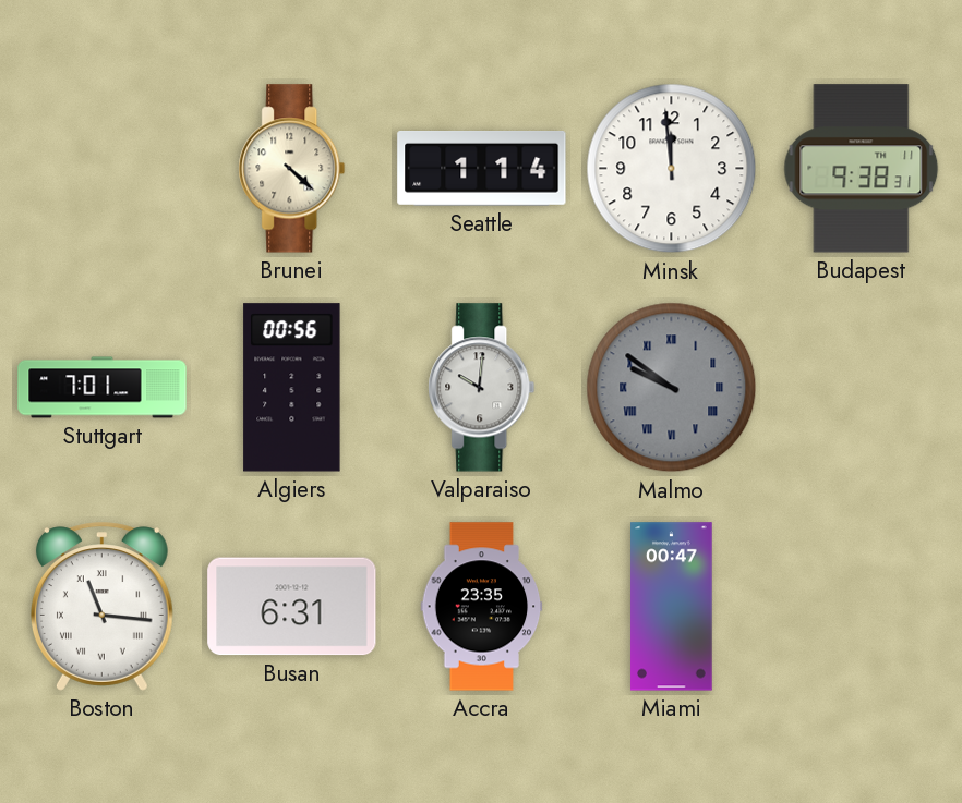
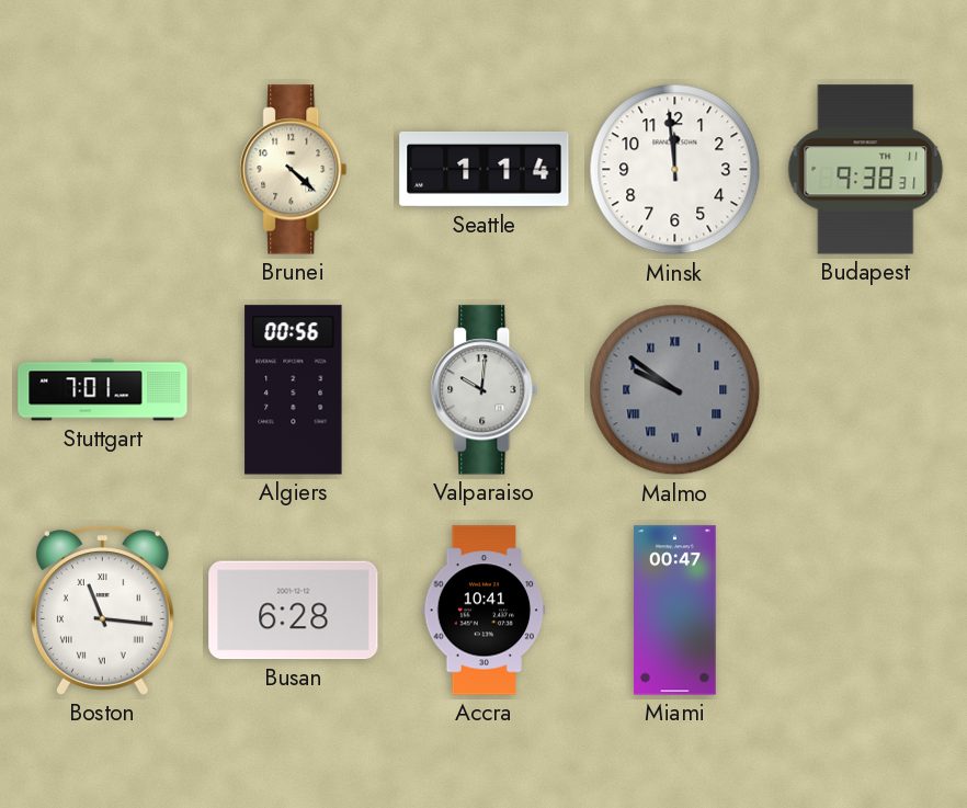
Busan: 6:31 -> 6:28 (294, 611)
Accra: 23:35 -> 10:41 (485, 611)
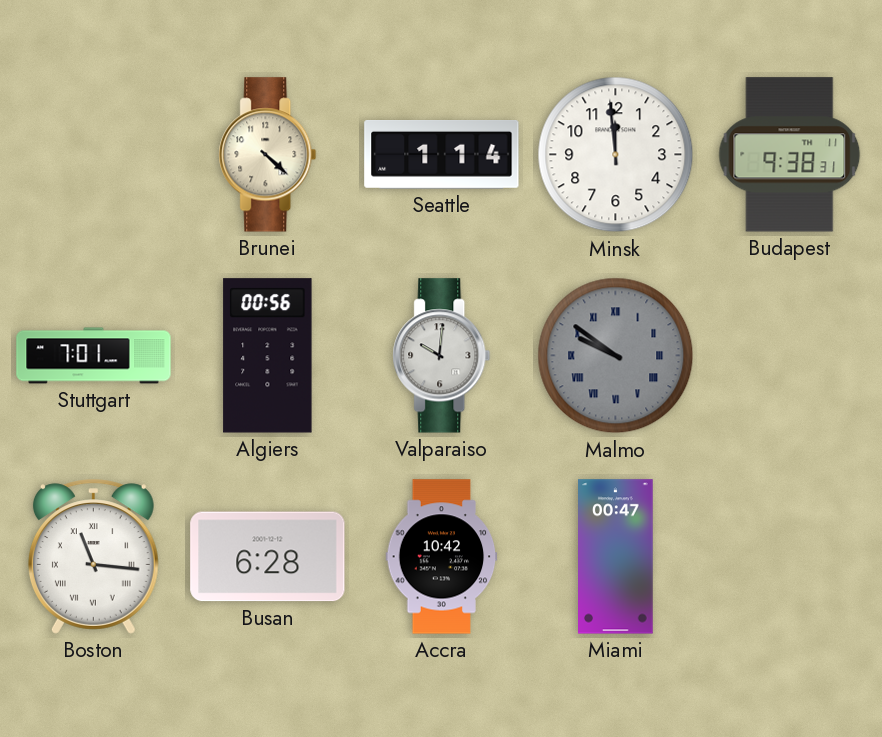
Accra: 10:41 -> 10:42 (442, 557)
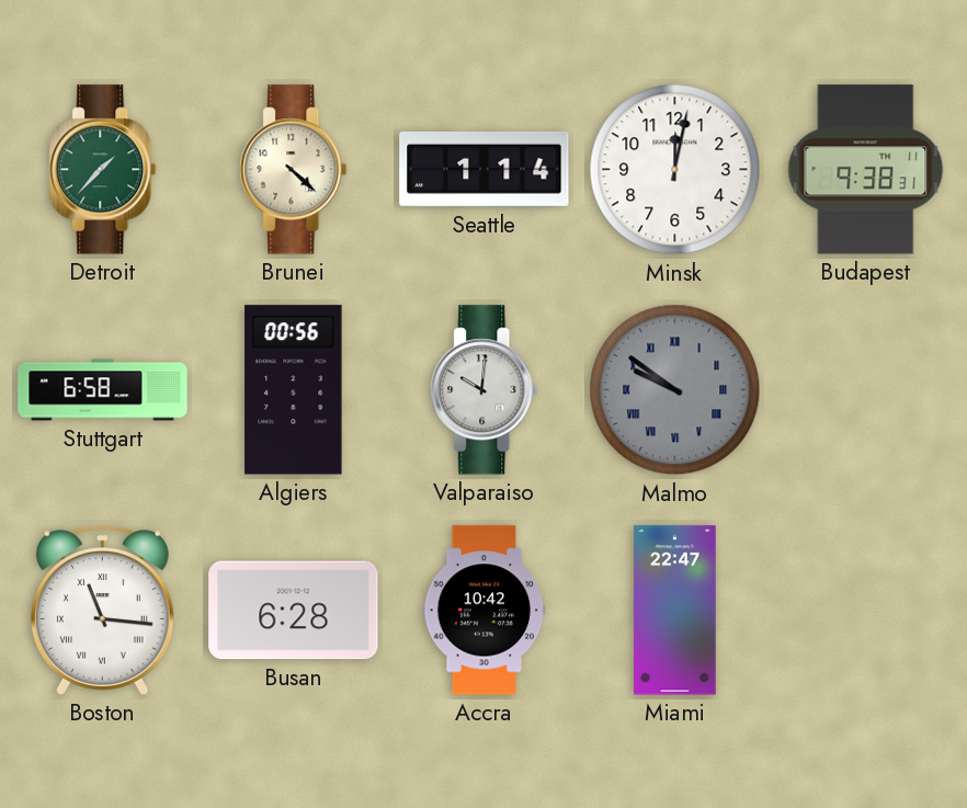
Detroit: none -> 1:37 (103, 170)
Minsk: 11:59 -> 12:02 (675, 170)
Stuttgart: 7:01 -> 6:58 (103, 390)
Miami: 00:47 -> 22:47 (675, 611)
